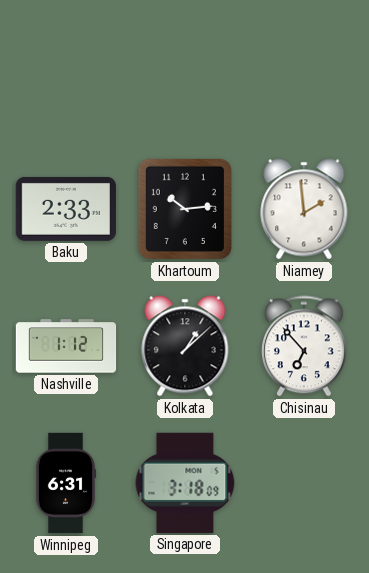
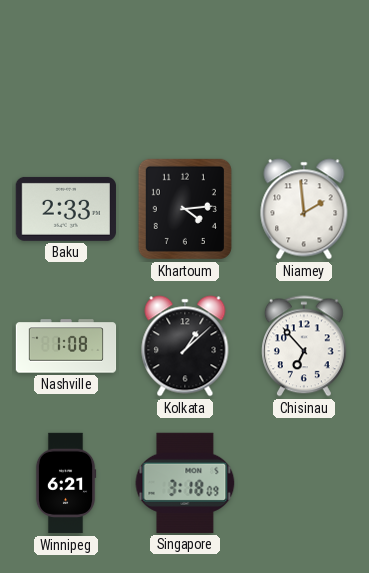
Khartoum: 10:14 -> 4:14 (185, 209)
Nashville: 1:12 -> 1:08 (66, 346)
Winnipeg: 6:31 -> 6:21 (66, 483)
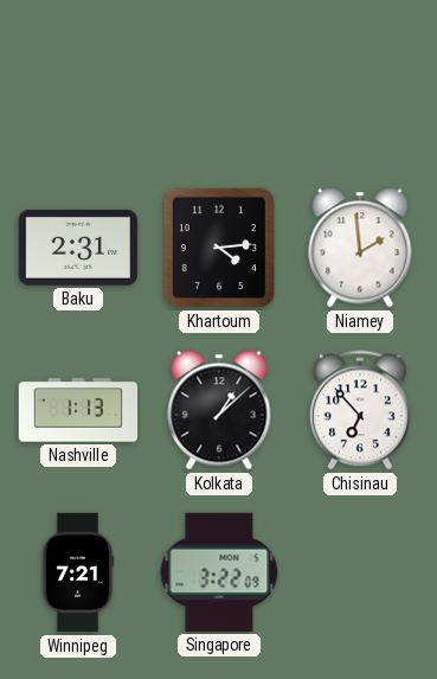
Baku: 2:33 -> 2:31 (77, 248)
Nashville: 1:08 -> 1:13 (78, 410)
Winnipeg: 6:21 -> 7:21 (78, 572)
Singapore: 3:18 -> 3:22 (219, 572)
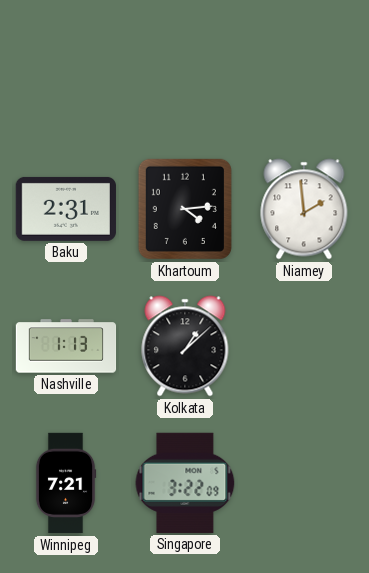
Chisinau: 6:53 -> none (361, 410)
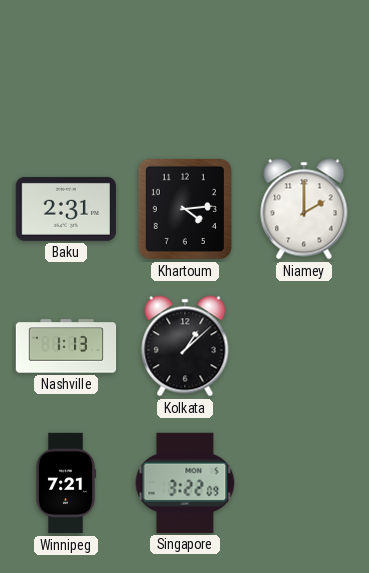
Niamey: 1:59 -> 2:00 (304, 209)
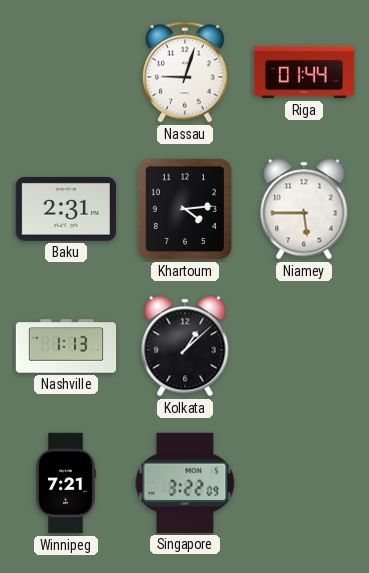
Nassau: none -> 9:03 (186, 72)
Riga: none -> 01:44 (304, 72)
Niamey: 2:00 -> 5:45 (304, 209)
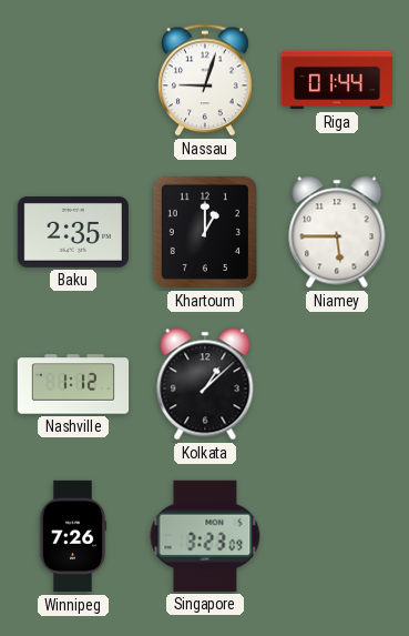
Baku: 2:31 -> 2:35 (72, 232)
Khartoum: 4:14 -> 1:00 (205, 232)
Nashville: 1:13 -> 1:12 (73, 384)
Winnipeg: 7:21 -> 7:26 (73, 536)
Singapore: 3:22 -> 3:23 (205, 536)
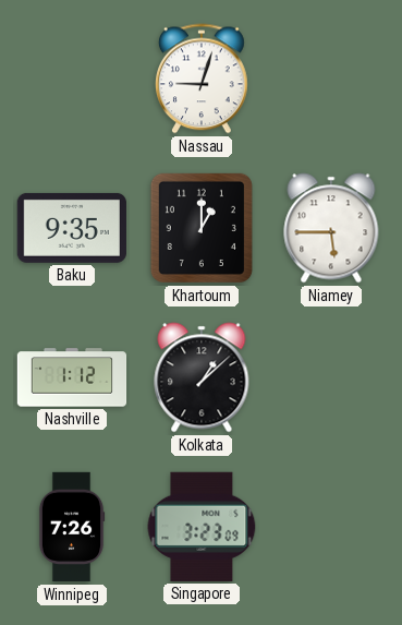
Riga: 01:44 -> none (337, 80)
Baku: 2:35 -> 9:35 (71, 228)
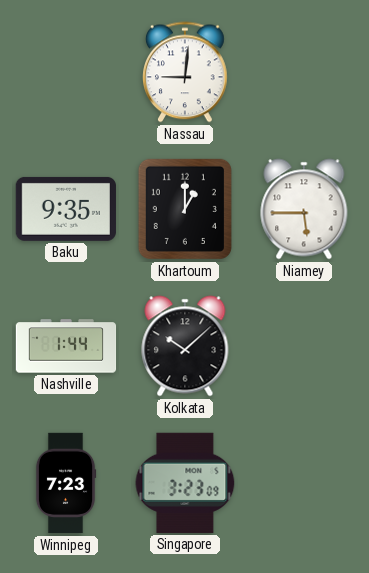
Nassau: 9:03 -> 9:01 (186, 72)
Nashville: 1:12 -> 1:44 (66, 346)
Kolkata: 1:08 -> 10:08 (185, 346)
Winnipeg: 7:26 -> 7:23 (66, 483)
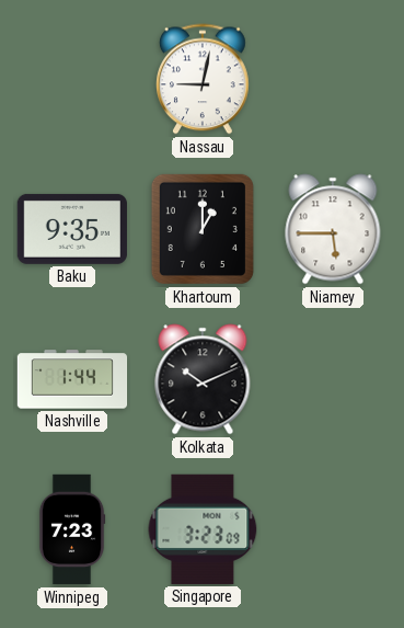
Nassau: 9:01 -> 9:02 (204, 79)
Kolkata: 10:08 -> 10:11 (203, 379)
